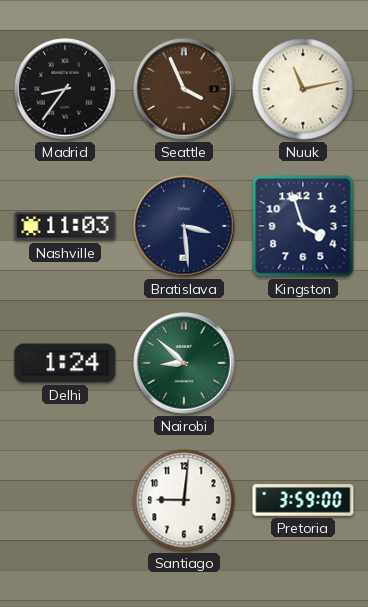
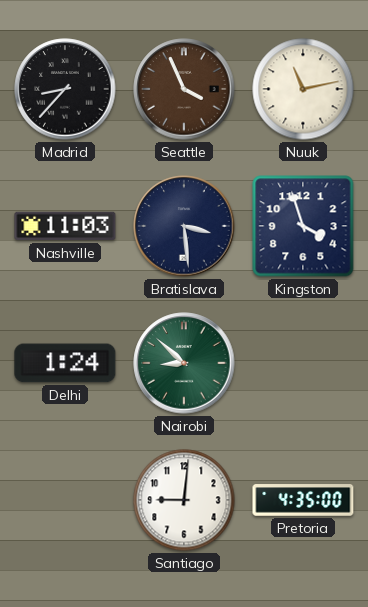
Madrid: 8:36 -> 8:37 (65, 89)
Pretoria: 3:59 -> 4:35 (303, 500)
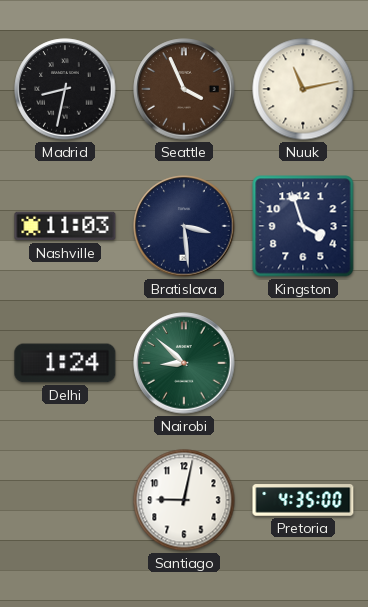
Madrid: 8:37 -> 8:32 (65, 89)
Santiago: 9:01 -> 9:02 (184, 500)
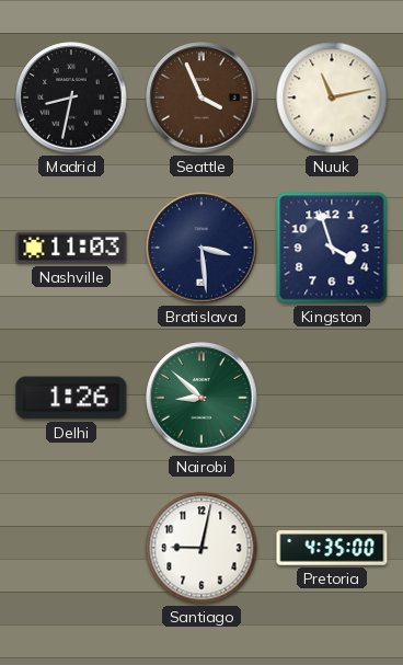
Delhi: 1:24 -> 1:26 (71, 398)
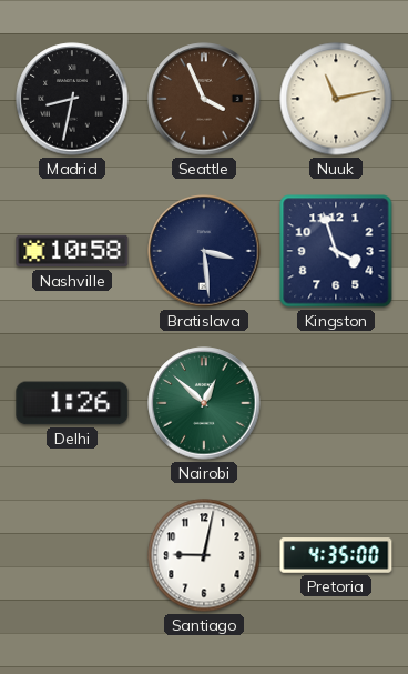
Nashville: 11:03 -> 10:58 (72, 251)
Nairobi: 8:52 -> 12:52 (204, 403)
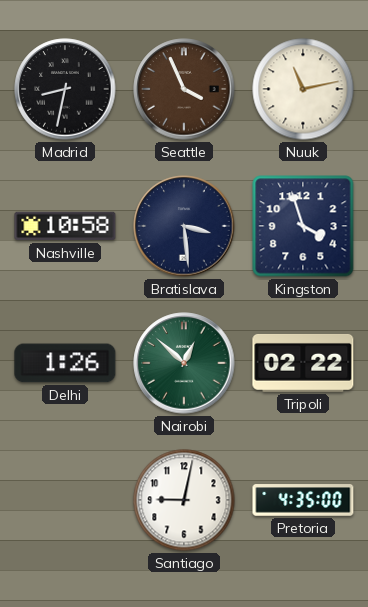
Tripoli: none -> 02:22 (303, 363)
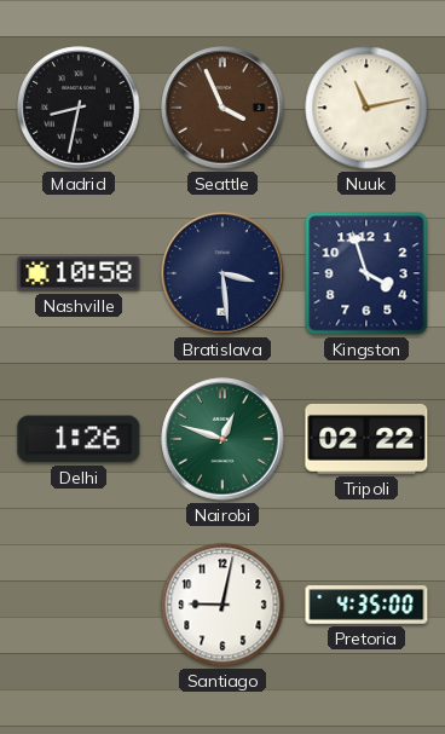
Nairobi: 12:52 -> 12:48 (223, 439)
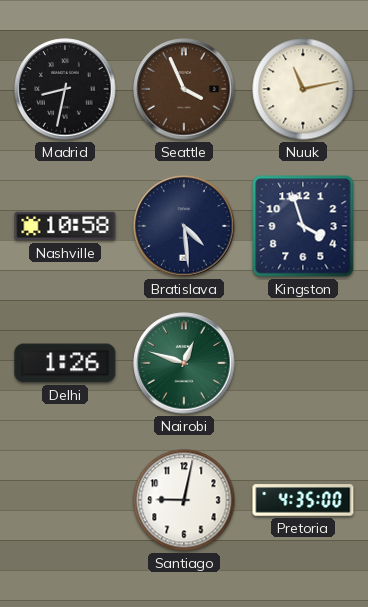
Bratislava: 3:29 -> 4:29 (184, 226)
Tripoli: 02:22 -> none (366, 439)
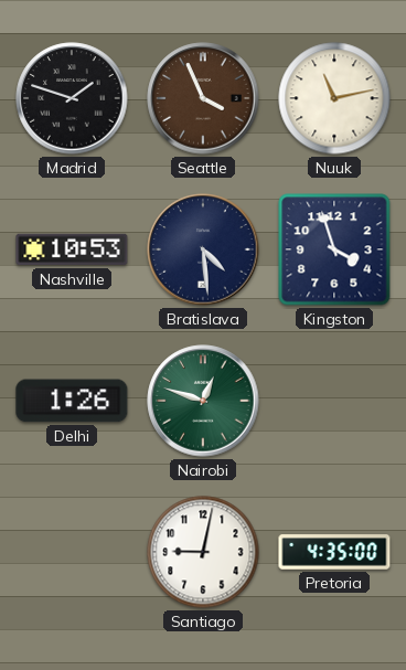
Madrid: 8:32 -> 1:48 (72, 98)
Nashville: 10:58 -> 10:53 (72, 249)
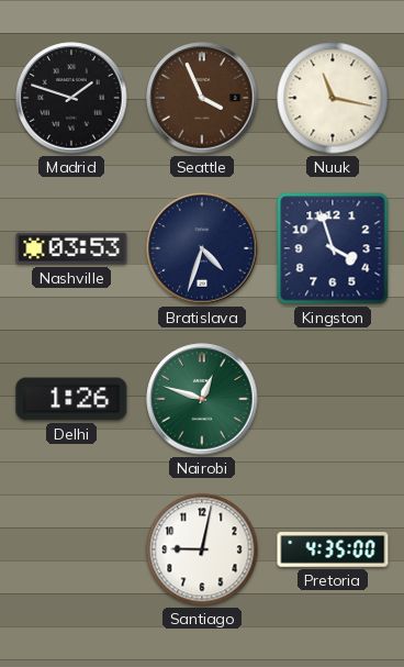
Nuuk: 11:13 -> 11:17 (333, 98)
Nashville: 10:53 -> 03:53 (71, 248)
Bratislava: 4:29 -> 4:33 (202, 248)
